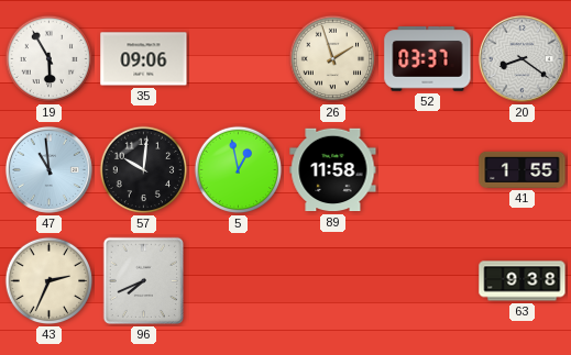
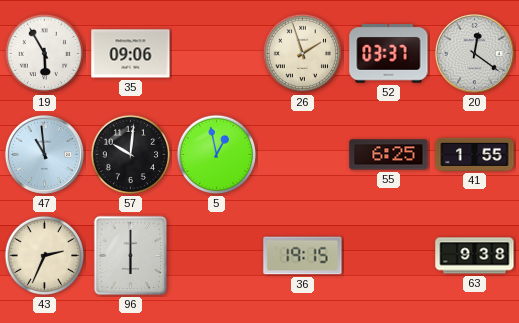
20: 8:21 -> 12:21 (474, 53)
89: 11:58 -> none (333, 170)
55: none -> 6:25 (389, 155)
96: 7:41 -> 6:00 (130, 256)
36: none -> 19:15 (303, 256)
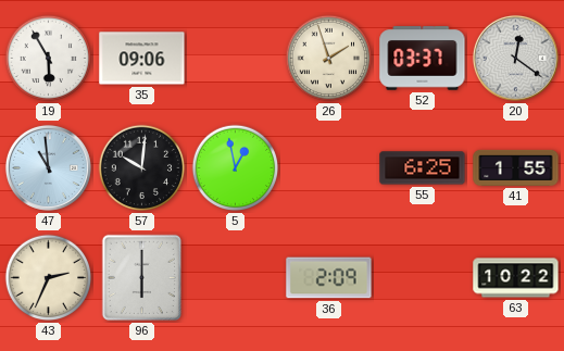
36: 19:15 -> 2:09 (329, 278)
63: 9:38 -> 10:22 (516, 278)
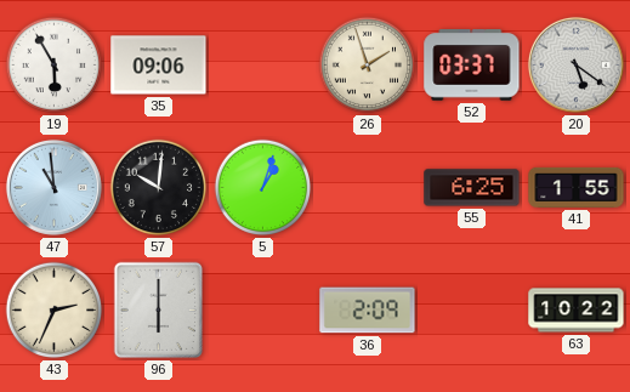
20: 12:21 -> 5:21 (575, 64)
5: 12:58 -> 1:03 (263, 188)
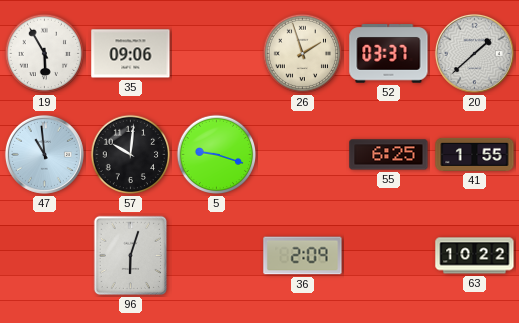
20: 5:21 -> 1:38 (474, 53)
5: 1:03 -> 9:18 (217, 155)
43: 2:34 -> none (55, 311)
96: 6:00 -> 6:03 (130, 256)
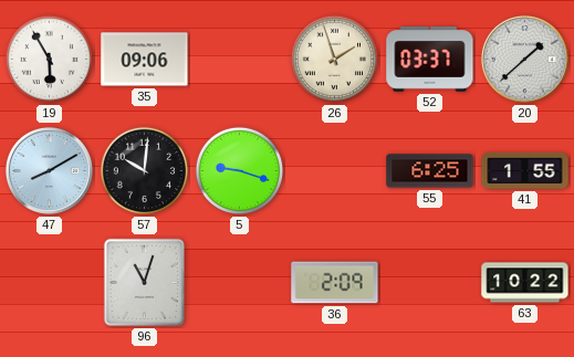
47: 10:59 -> 8:10 (49, 170)
96: 6:03 -> 11:03 (144, 283)
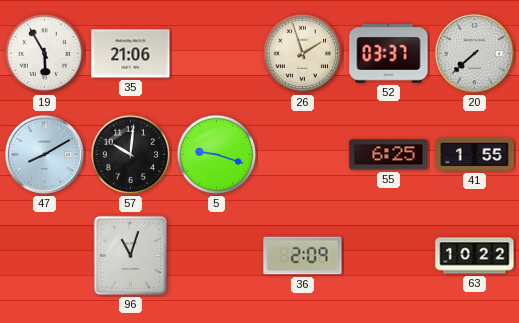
35: 09:06 -> 21:06 (131, 54)
20: 1:38 -> 7:38 (474, 53)
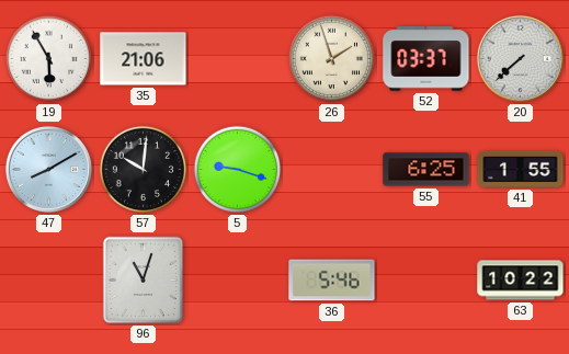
36: 2:09 -> 5:46 (332, 281)
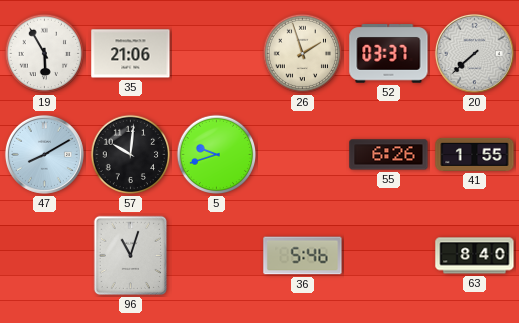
5: 9:18 -> 9:42 (217, 155)
55: 6:25 -> 6:26 (389, 155)
63: 10:22 -> 8:40 (475, 256)
